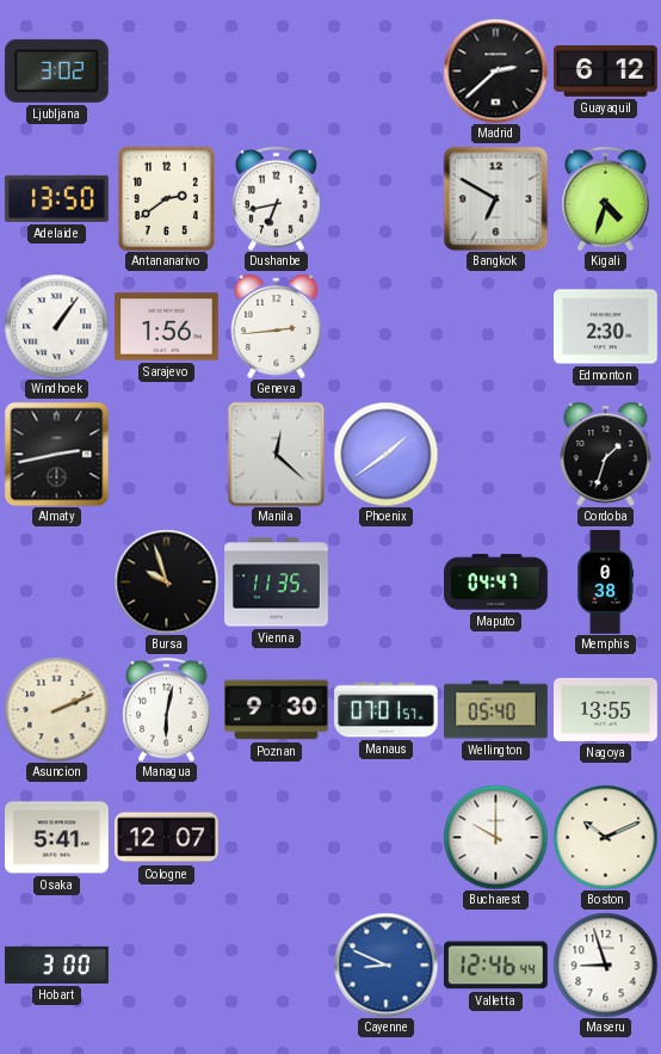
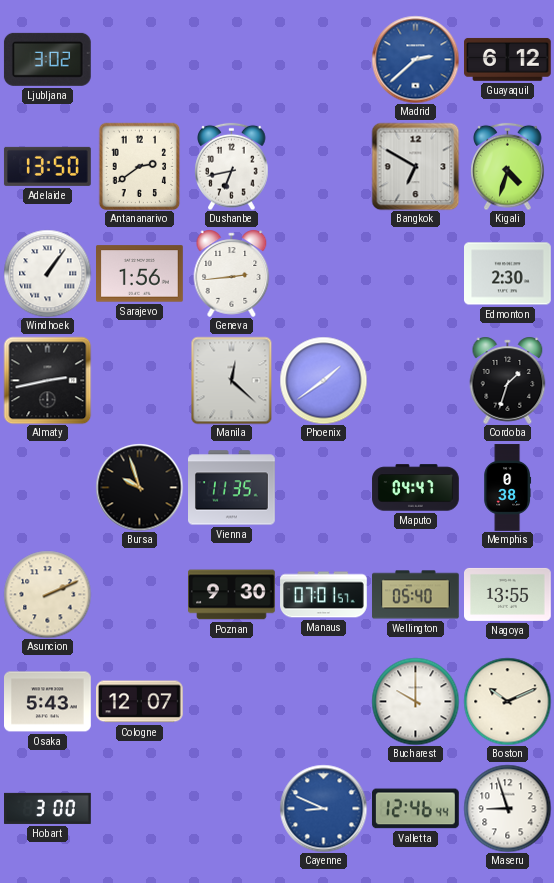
Madrid dial: black -> blue (415, 59)
Managua: 6:02 -> none (167, 709)
Osaka: 5:41 -> 5:43 (48, 702)
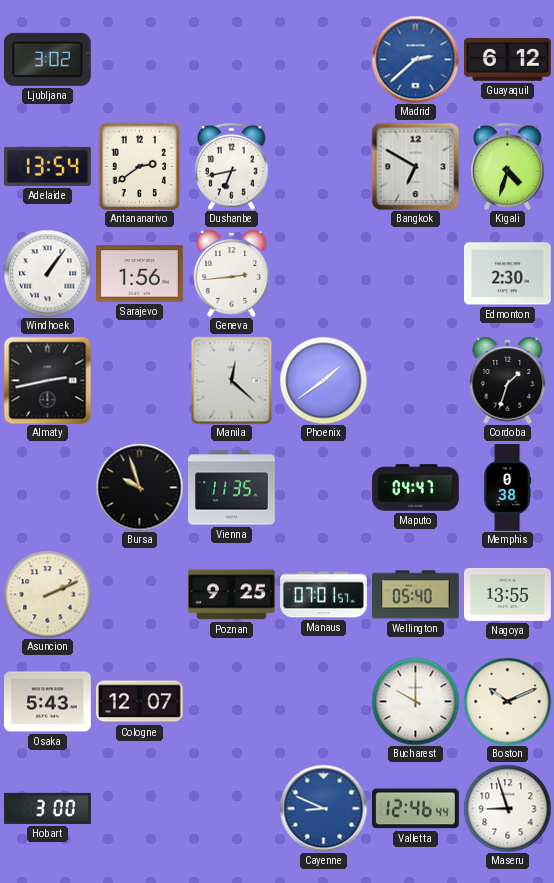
Adelaide: 13:50 -> 13:54 (47, 166)
Poznan: 9:30 -> 9:25 (232, 595)
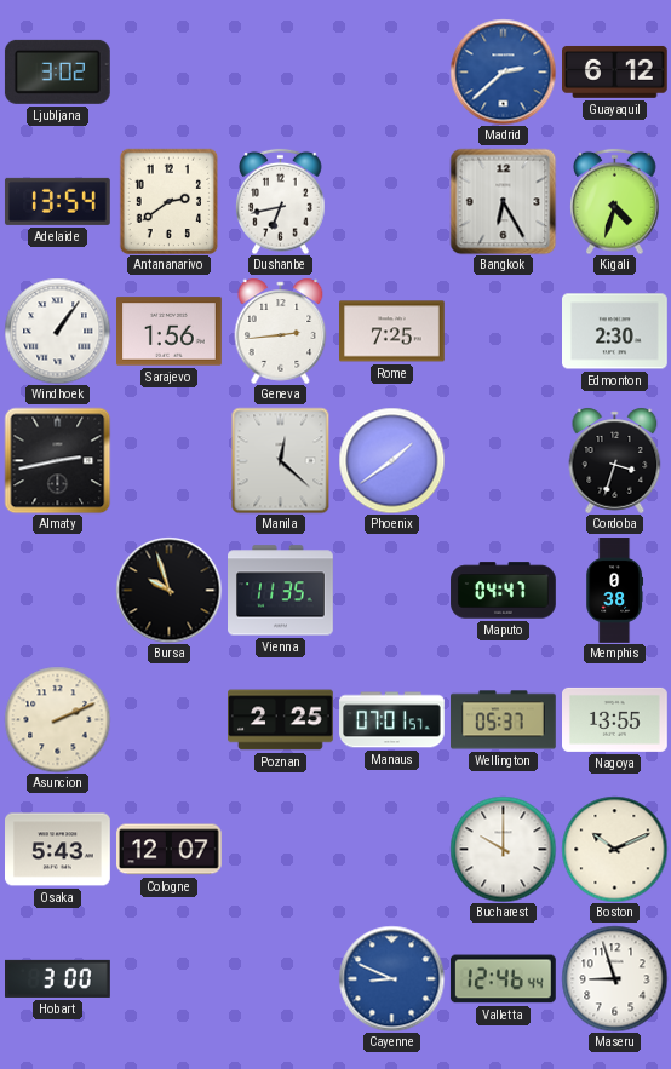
Bangkok: 6:50 -> 6:25 (503, 201)
Rome: none -> 7:25 (392, 332)
Cordoba: 1:33 -> 3:33 (615, 460)
Poznan: 9:25 -> 2:25 (281, 720)
Wellington: 05:40 -> 05:37 (504, 720)
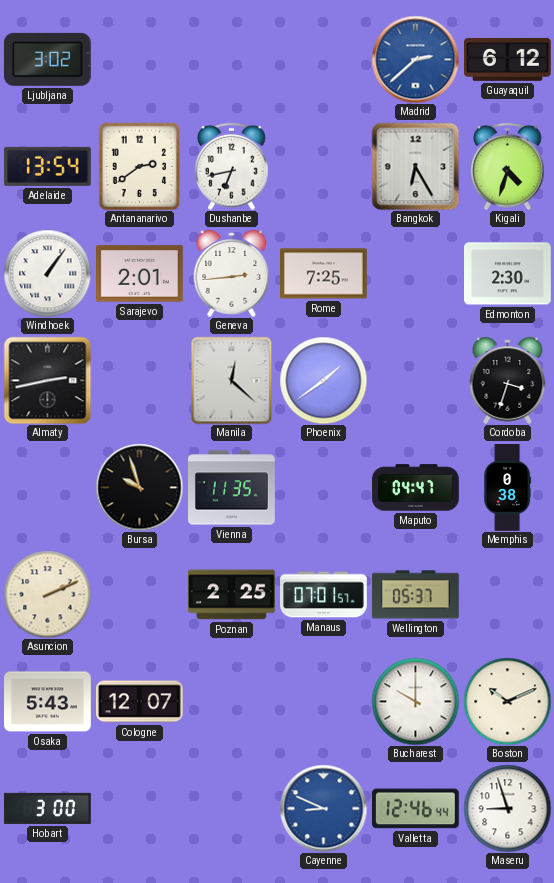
Sarajevo: 1:56 -> 2:01 (140, 274)
Nagoya: 13:55 -> none (615, 719)
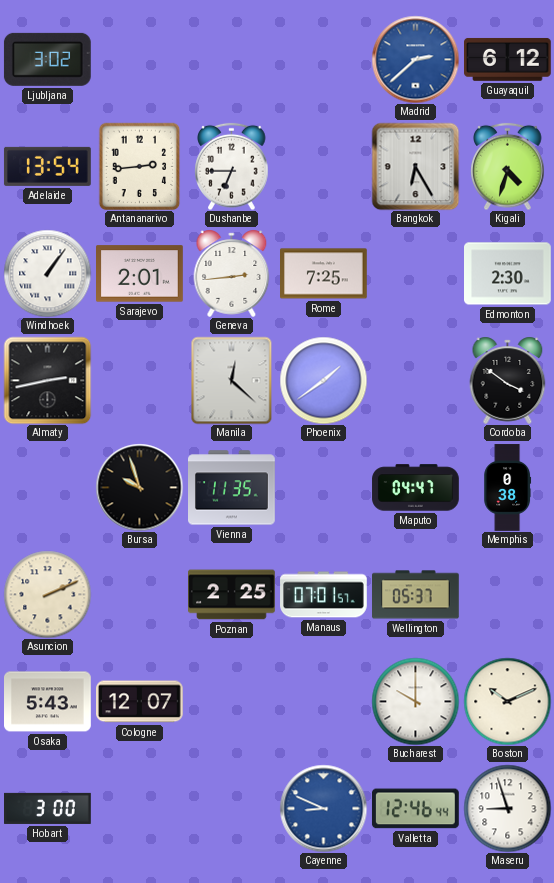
Antananarivo: 2:39 -> 2:44 (140, 166)
Dushanbe: 6:43 -> 6:45 (232, 166)
Cordoba: 3:33 -> 3:51 (508, 380)
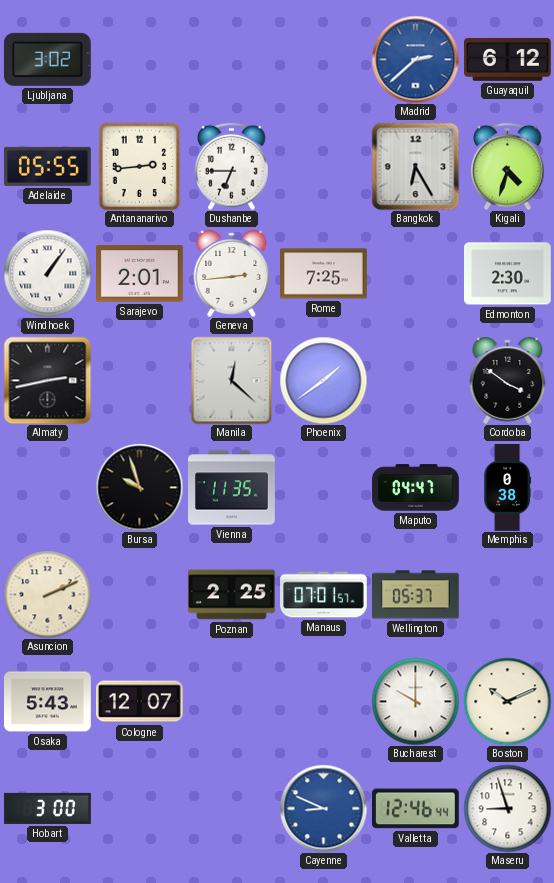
Adelaide: 13:54 -> 05:55 (47, 166)
